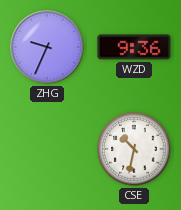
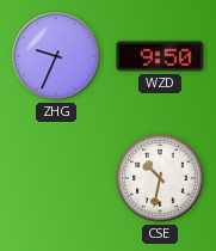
WZD: 9:36 -> 9:50 (160, 56)
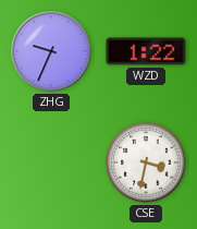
WZD: 9:50 -> 1:22 (146, 51)
CSE: 10:32 -> 3:32 (146, 162)
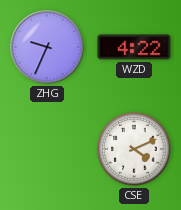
WZD: 1:22 -> 4:22 (134, 47)
CSE: 3:32 -> 4:11 (134, 149)
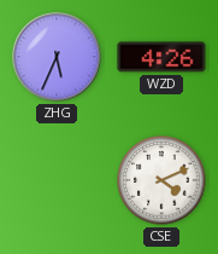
ZHG: 9:34 -> 5:34 (57, 57)
WZD: 4:22 -> 4:26 (161, 57)
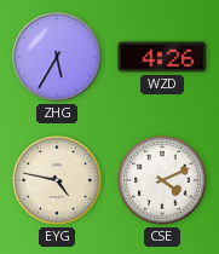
ZHG: 5:34 -> 5:35 (57, 57)
EYG: none -> 4:47 (57, 180)
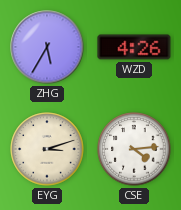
EYG: 4:47 -> 3:12 (47, 149)
CSE: 4:11 -> 4:14 (134, 149)
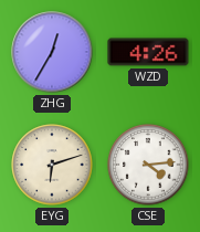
ZHG: 5:35 -> 12:35 (52, 52)
EYG: 3:12 -> 6:12 (52, 165)
